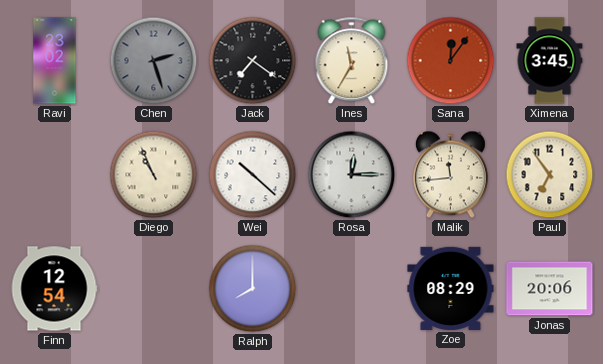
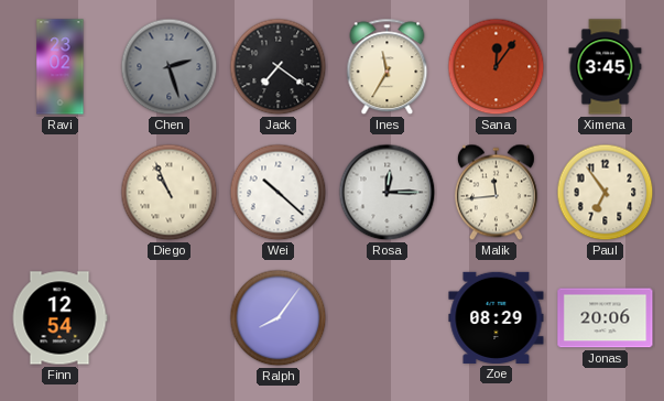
Ralph: 8:00 -> 8:06 (279, 318)
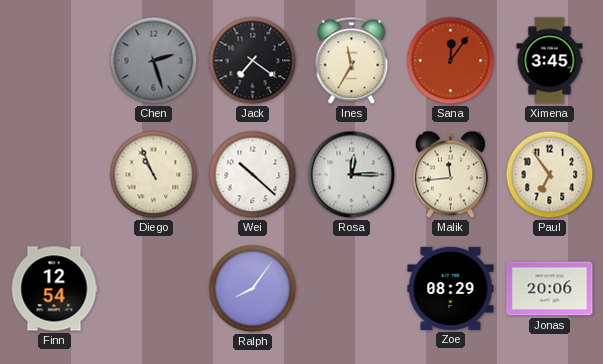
Ravi: 23:02 -> none (61, 67)
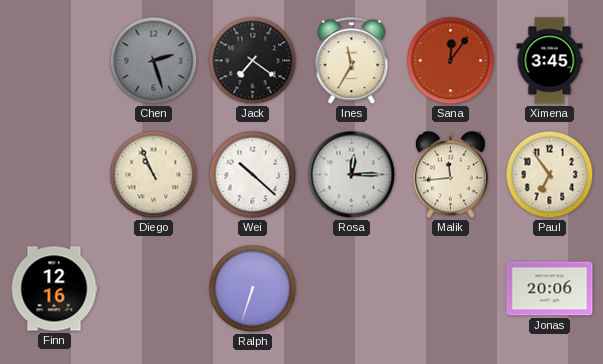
Finn: 12:54 -> 12:16 (54, 289)
Ralph: 8:06 -> 6:33 (253, 289)
Zoe: 08:29 -> none (451, 288)
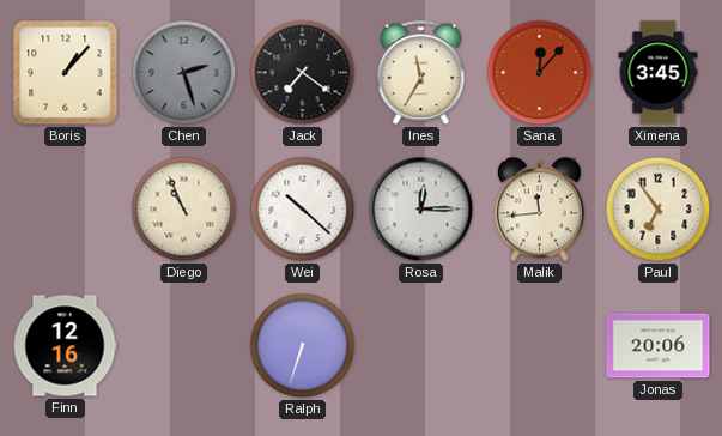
Boris: none -> 1:07 (66, 73)
Sana: 12:06 -> 12:07 (540, 73)
